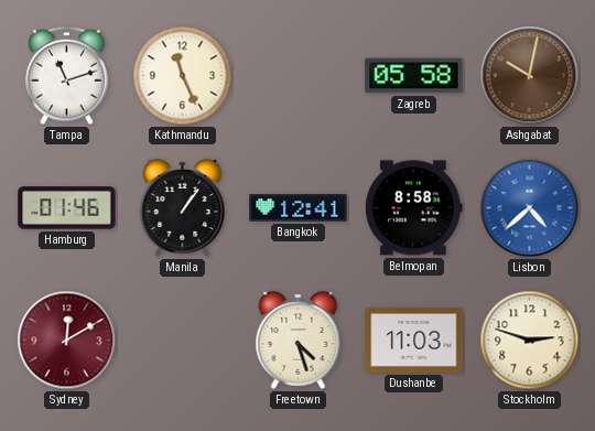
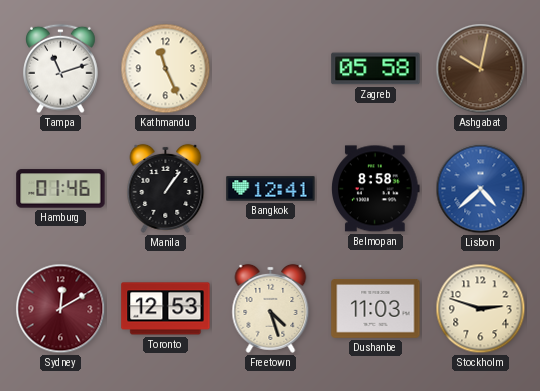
Toronto: none -> 12:53 (166, 309)
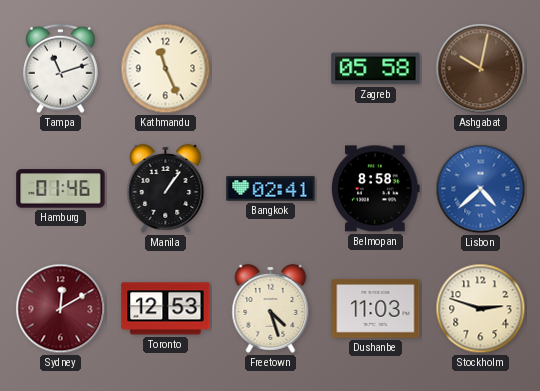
Bangkok: 12:41 -> 02:41 (271, 189)
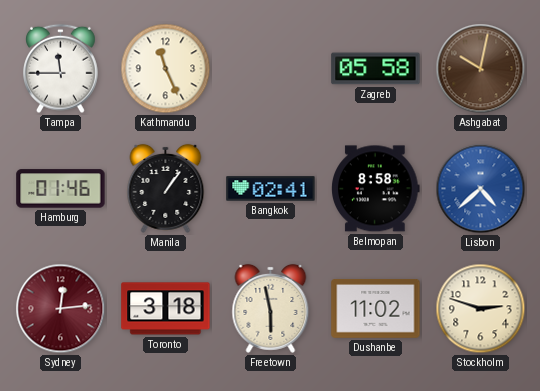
Tampa: 11:12 -> 11:45 (61, 69)
Sydney: 12:10 -> 12:14 (61, 309)
Toronto: 12:53 -> 3:18 (166, 309)
Freetown: 4:27 -> 5:58 (271, 308)
Dushanbe: 11:03 -> 11:02 (376, 309)
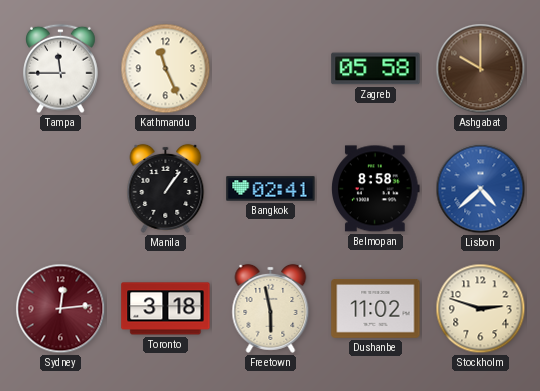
Ashgabat: 10:02 -> 10:00 (481, 69)
Hamburg: 01:46 -> none (61, 189)
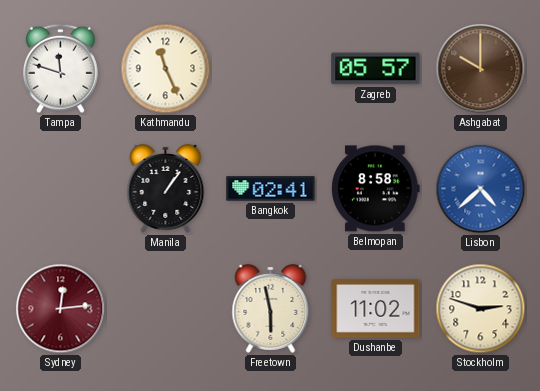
Tampa: 11:45 -> 11:48 (61, 69)
Zagreb: 05:58 -> 05:57 (376, 69)
Toronto: 3:18 -> none (166, 309)
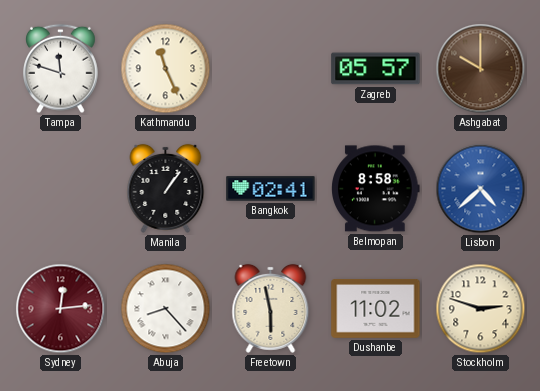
Abuja: none -> 8:23 (166, 309)
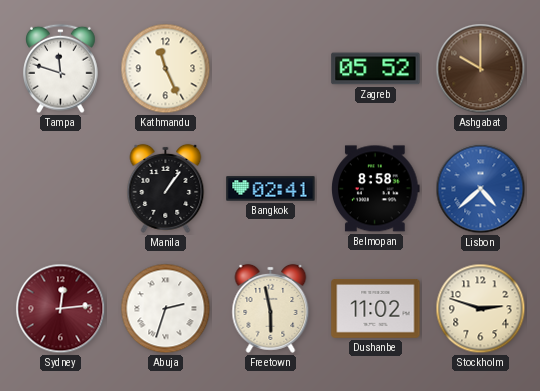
Zagreb: 05:57 -> 05:52 (376, 69)
Abuja: 8:23 -> 2:33 (166, 309)
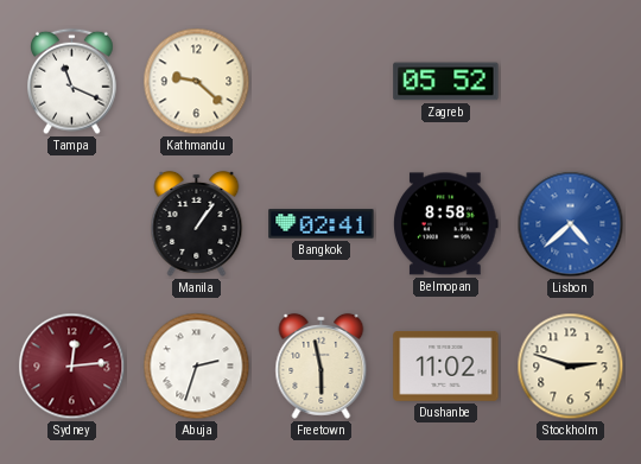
Tampa: 11:48 -> 11:19 (72, 82)
Kathmandu: 11:26 -> 9:22 (197, 82)
Ashgabat: 10:00 -> none (481, 69)
